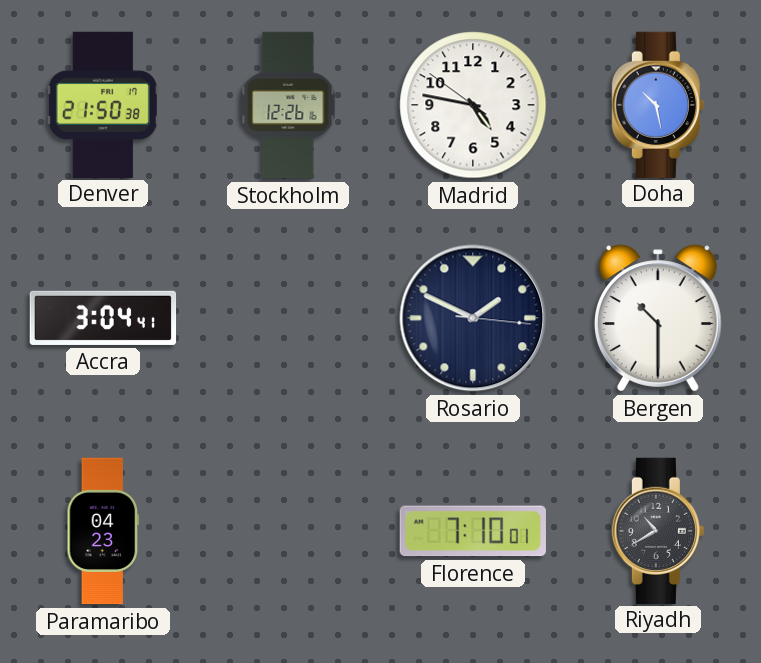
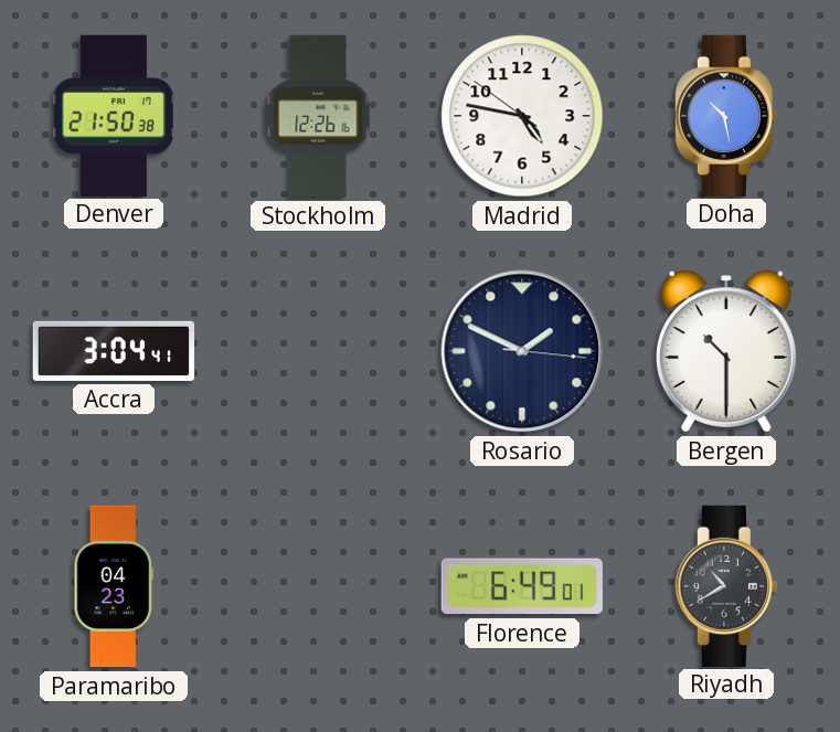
Florence: 7:10 -> 6:49 (522, 586)
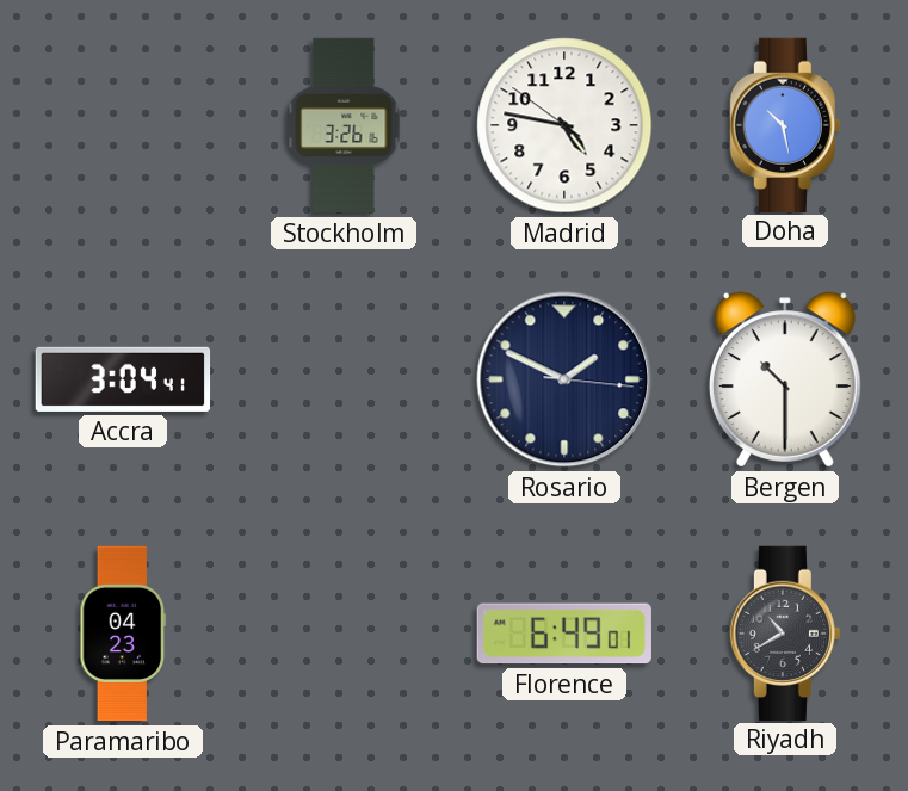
Denver: 21:50 -> none (114, 115)
Stockholm: 12:26 -> 3:26 (344, 125)
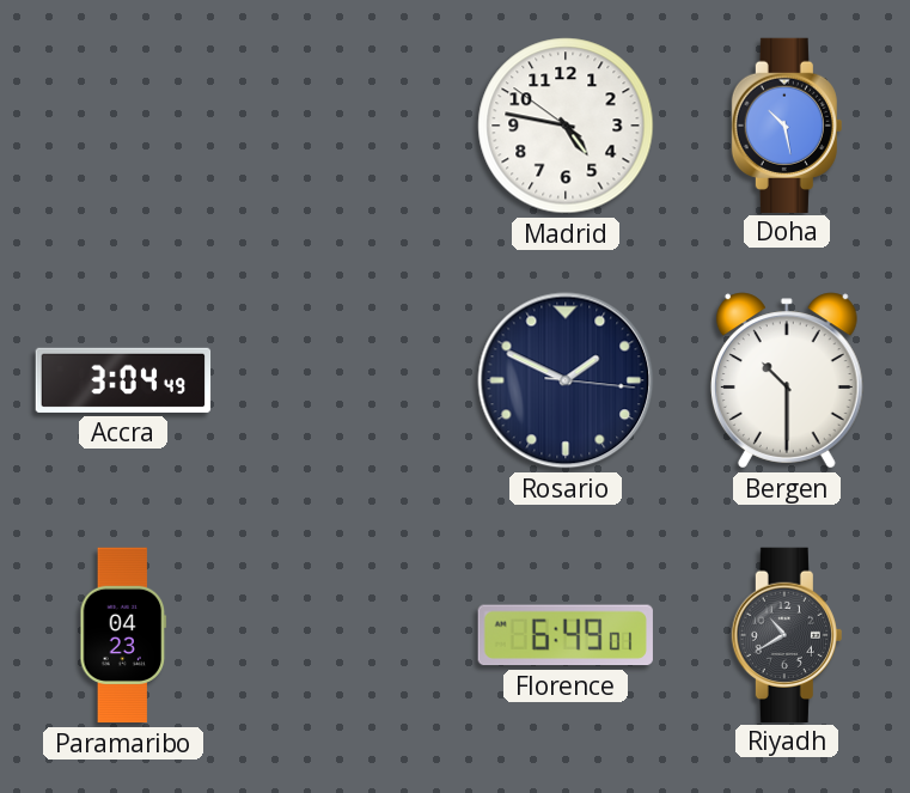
Stockholm: 3:26 -> none (344, 125)
Accra: 3:04:41 -> 3:04:49 (123, 380)
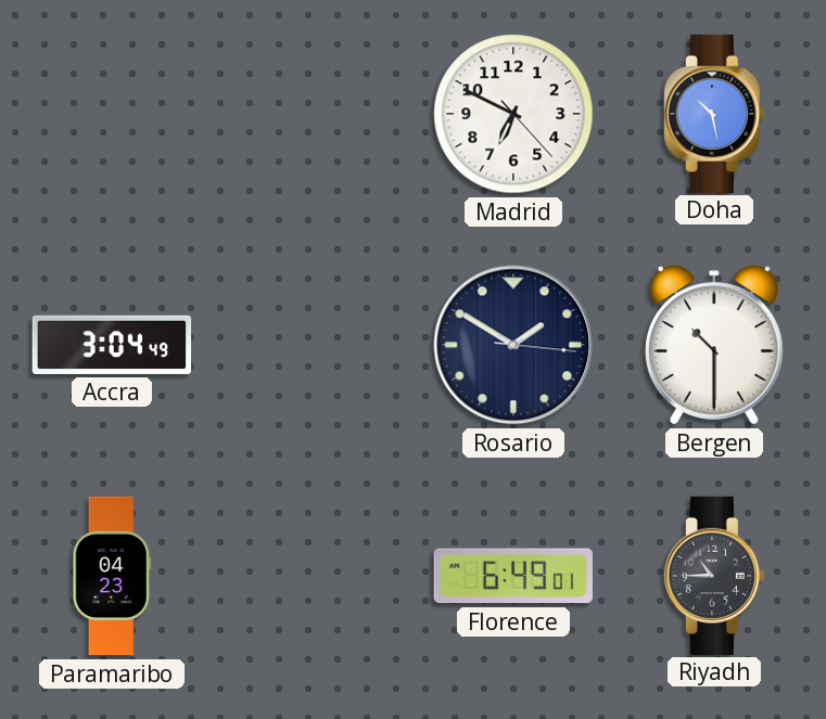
Madrid: 4:46 -> 6:49 (513, 114)
Rosario: 1:49 -> 1:50 (513, 345)
Riyadh: 10:40 -> 10:45 (714, 575)
